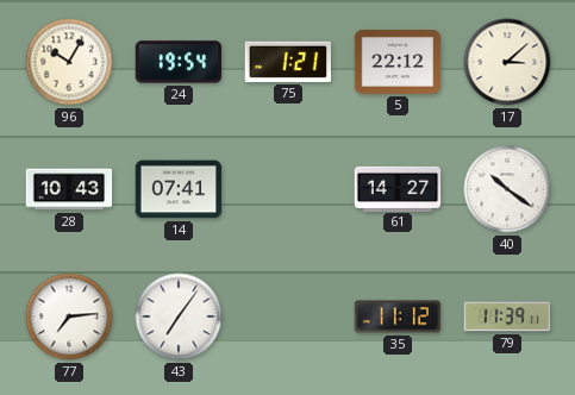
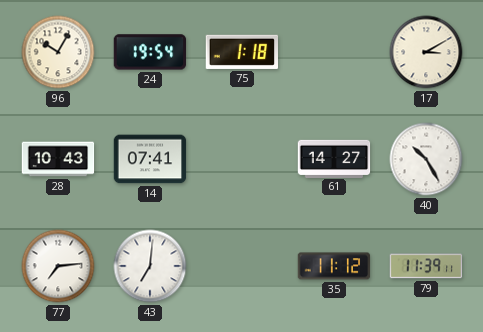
75: 1:21 -> 1:18 (242, 52)
5: 22:12 -> none (398, 62)
17: 3:08 -> 3:10 (426, 52)
40: 10:21 -> 10:25 (426, 159)
43: 7:06 -> 7:01 (150, 266)
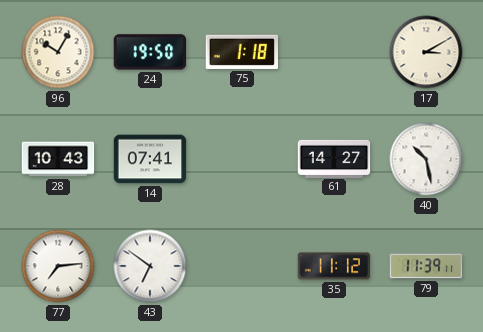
24: 19:54 -> 19:50 (150, 52)
40: 10:25 -> 10:28 (426, 159)
43: 7:01 -> 6:51 (150, 266)
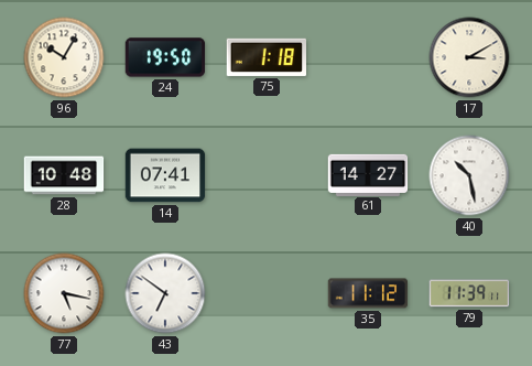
28: 10:43 -> 10:48 (64, 175)
77: 7:14 -> 5:17 (64, 293)
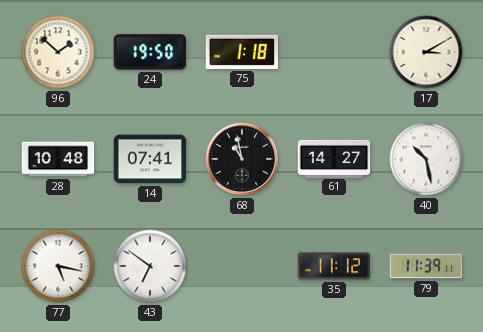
96: 10:05 -> 1:52 (58, 52)
68: none -> 10:58 (242, 159)
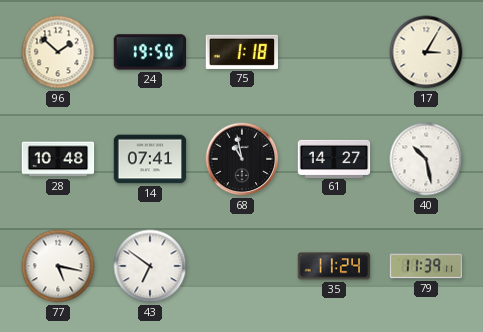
17: 3:10 -> 3:05 (426, 52)
35: 11:12 -> 11:24 (334, 266)
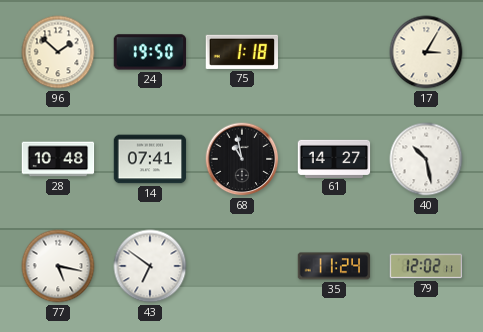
79: 11:39 -> 12:02 (426, 266)
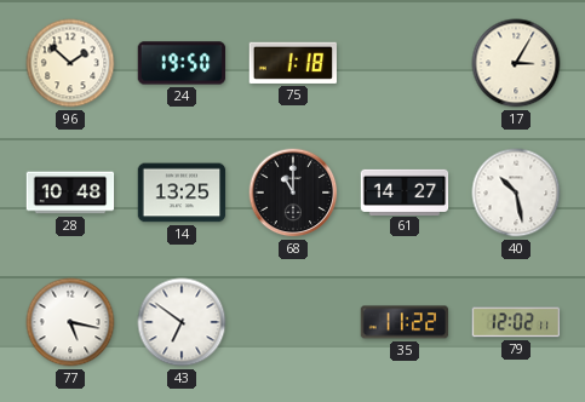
14: 07:41 -> 13:25 (182, 193)
68: 10:58 -> 11:00 (293, 193)
35: 11:24 -> 11:22 (405, 322)
